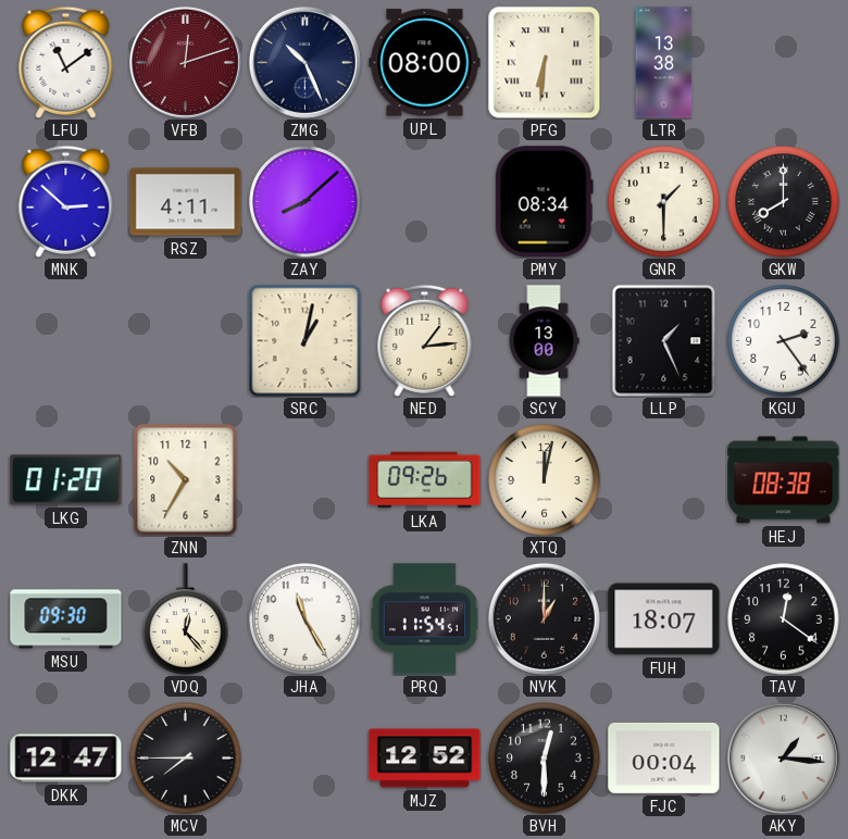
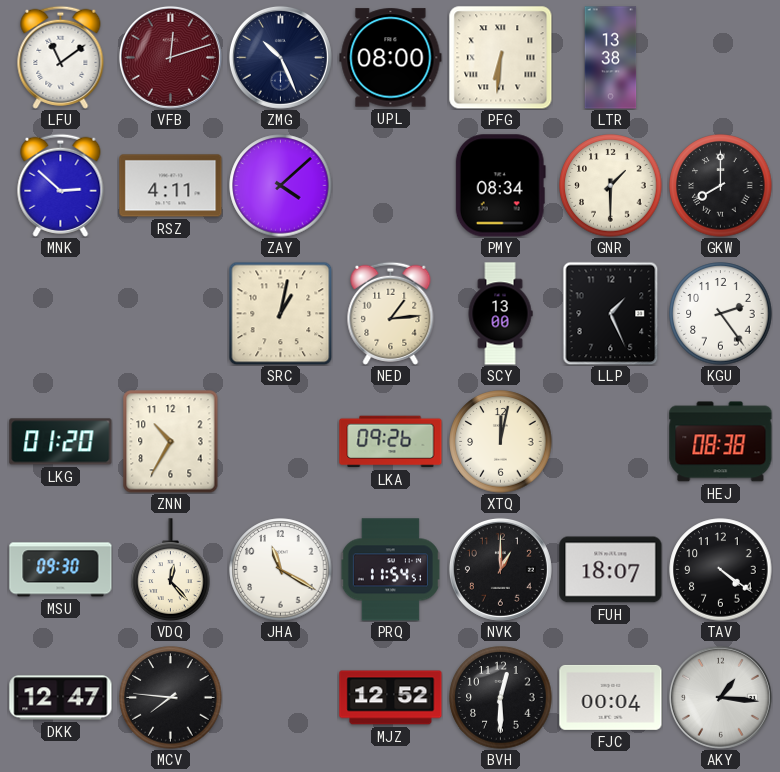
ZAY: 8:08 -> 4:08 (281, 186)
JHA: 11:25 -> 11:20 (281, 570)
TAV: 12:21 -> 4:21 (721, 570)
MCV: 7:45 -> 7:46 (171, 698)
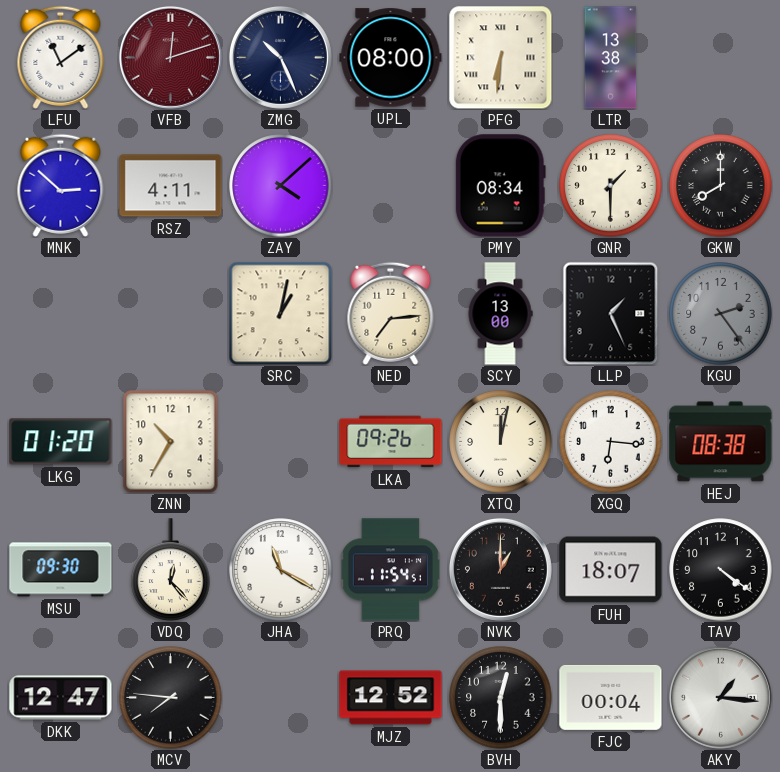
NED: 1:14 -> 7:14 (391, 313)
KGU dial: white -> grey (721, 314)
XGQ: none -> 6:16 (611, 442)
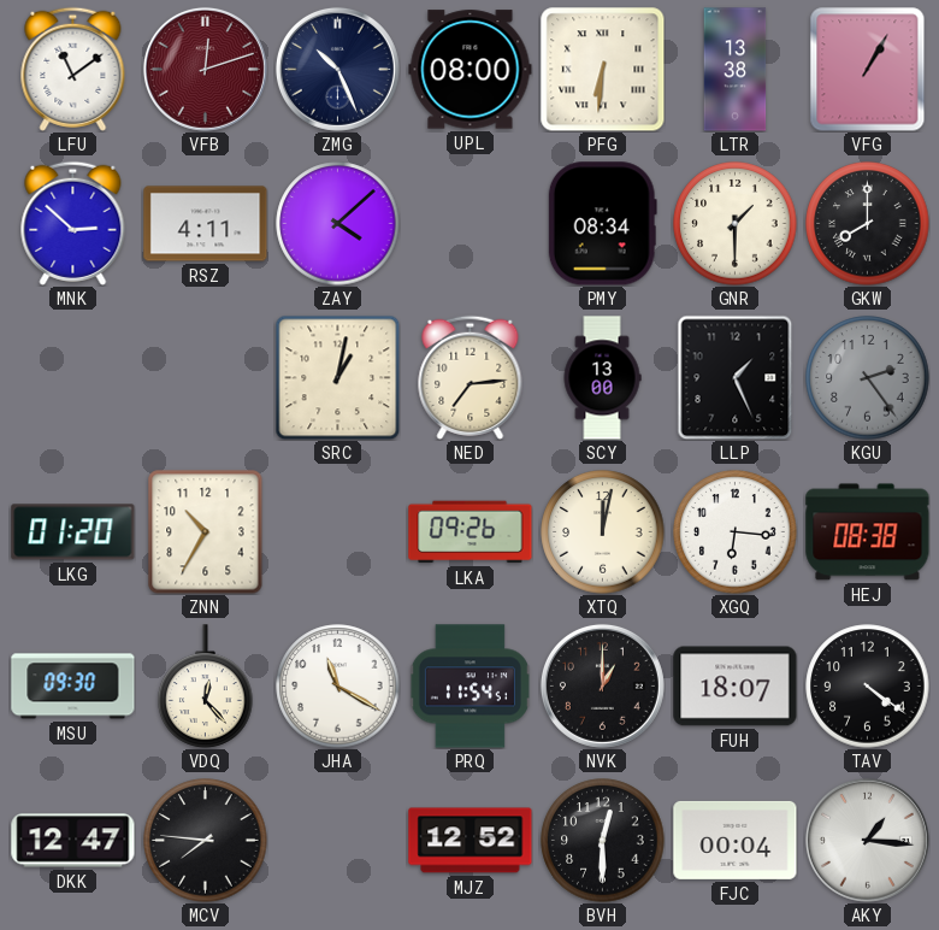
VFG: none -> 1:05 (868, 70)
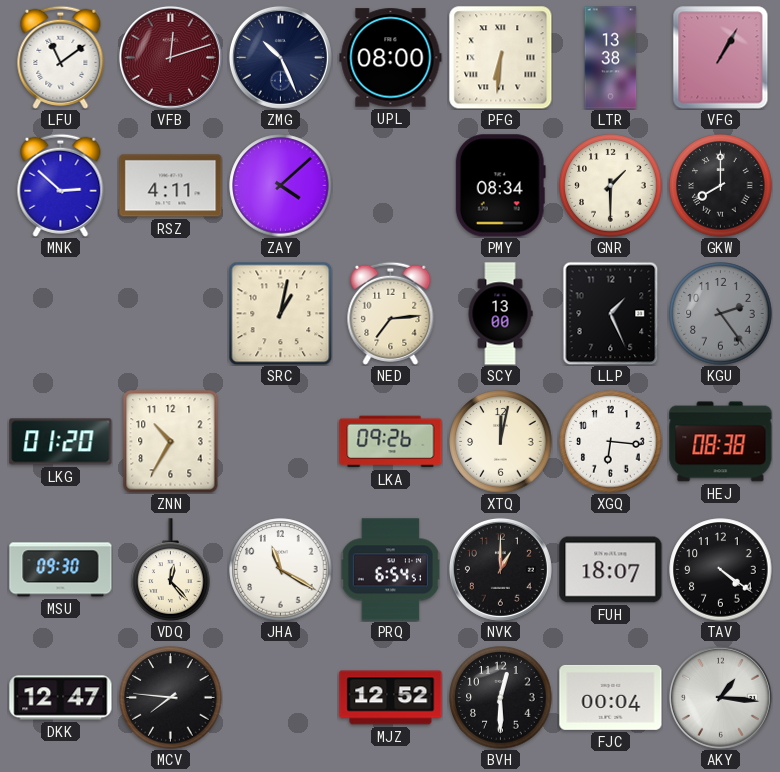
PRQ: 11:54 -> 6:54 (390, 570)
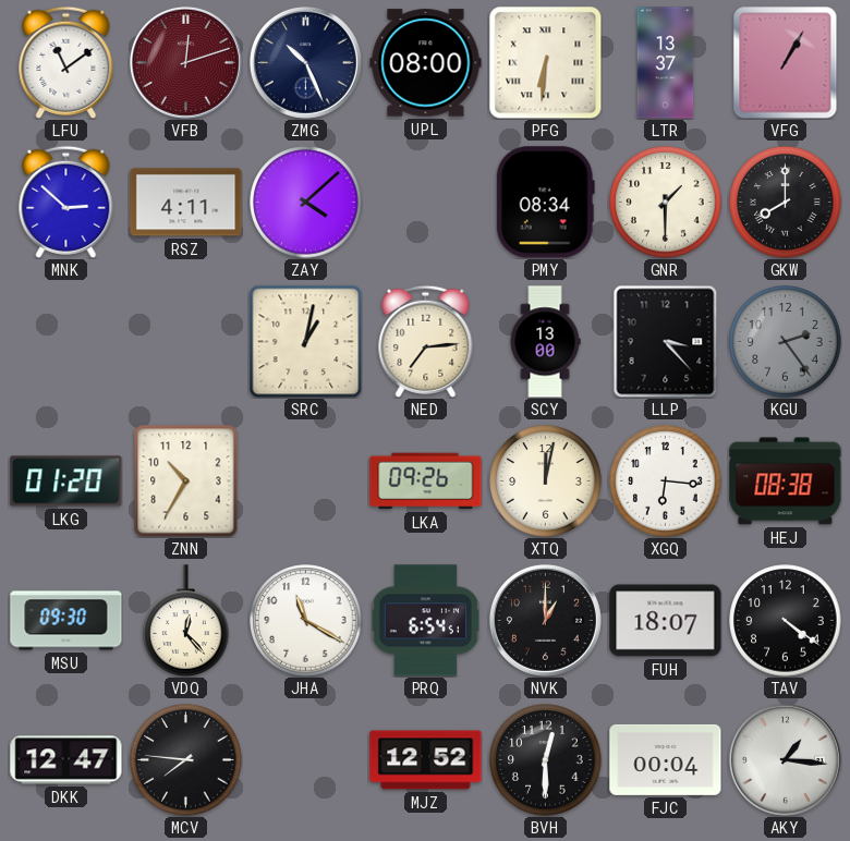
LTR: 13:38 -> 13:37 (666, 63)
LLP: 1:26 -> 3:23 (666, 341)
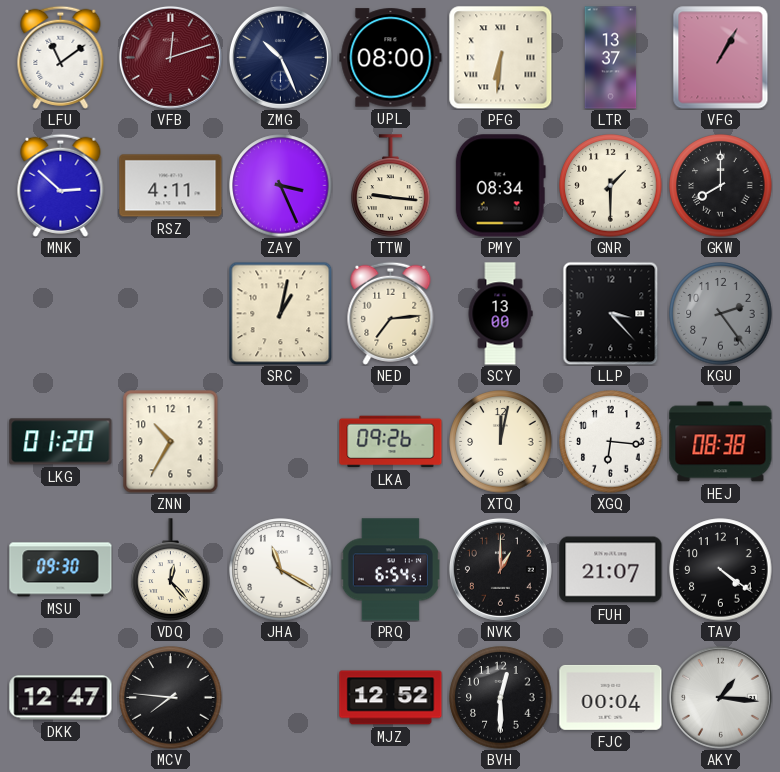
ZAY: 4:08 -> 3:26 (281, 186)
TTW: none -> 9:16 (391, 186)
FUH: 18:07 -> 21:07 (611, 570)
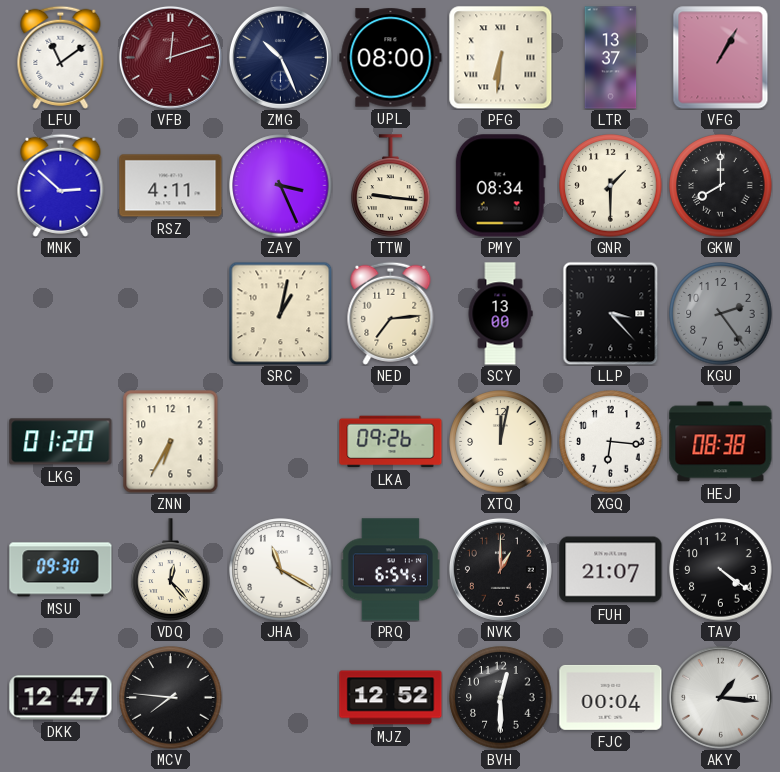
ZNN: 10:35 -> 6:35 (171, 442)
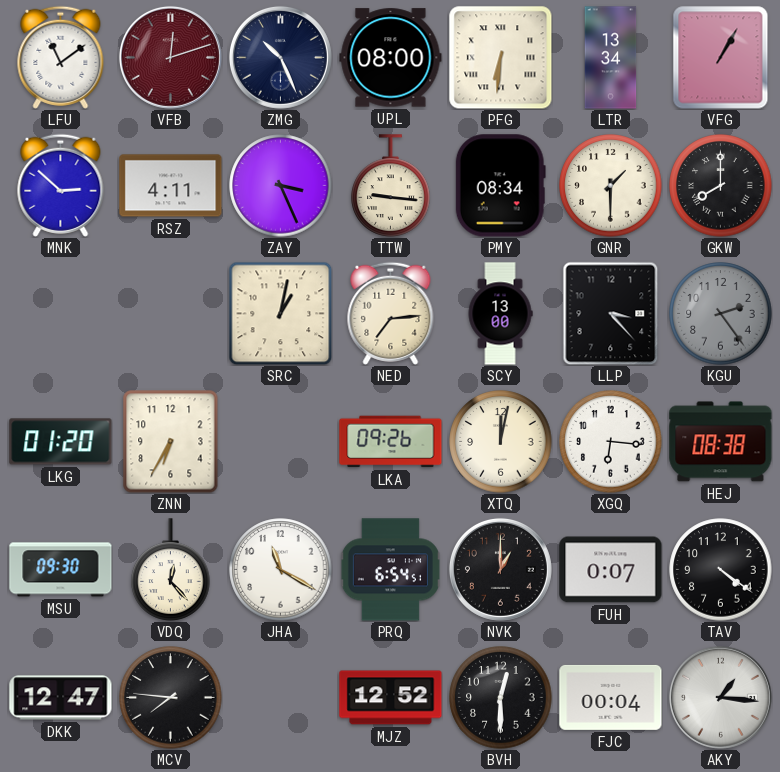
LTR: 13:37 -> 13:34 (611, 58)
FUH: 21:07 -> 0:07 (611, 570)
